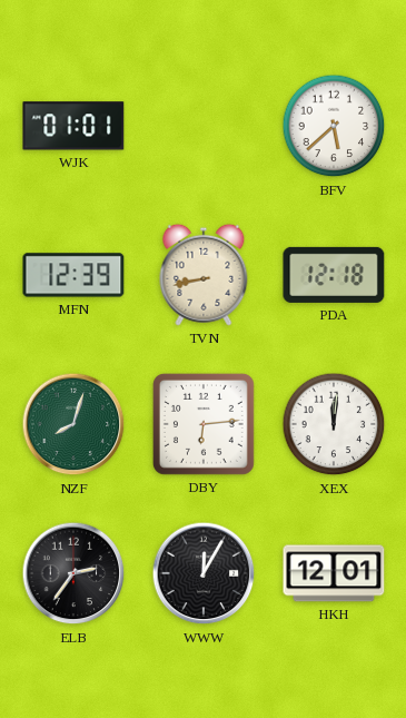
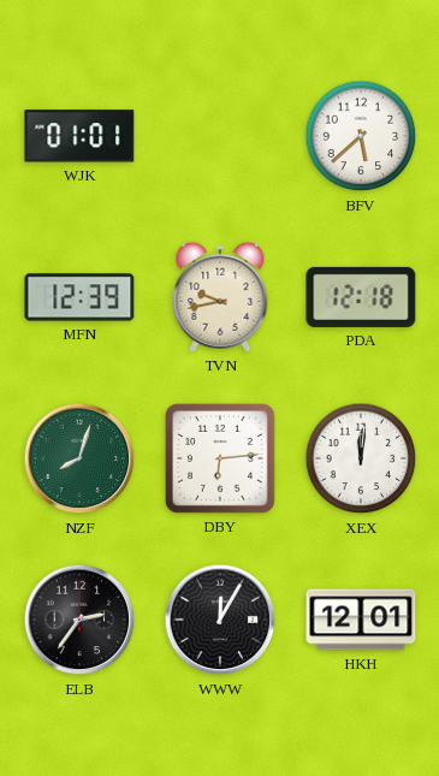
TVN: 8:43 -> 9:43 (220, 297)
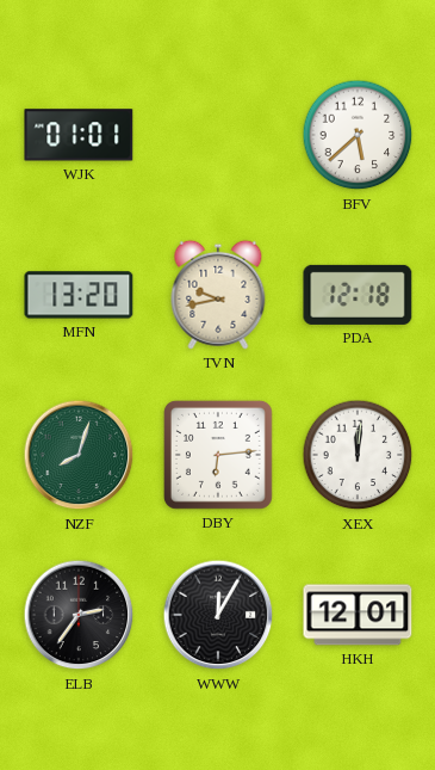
MFN: 12:39 -> 13:20 (79, 295)
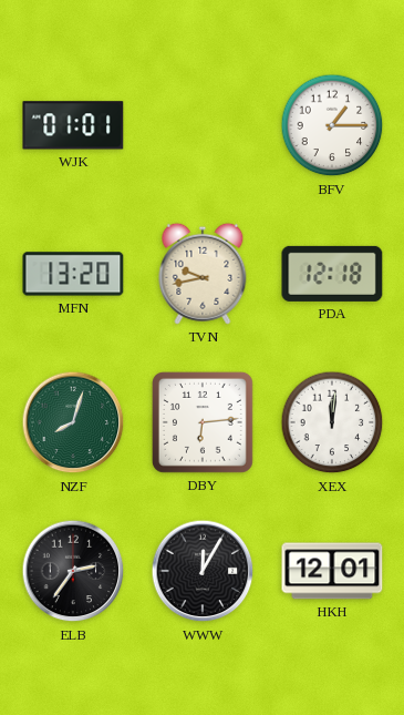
BFV: 5:38 -> 1:15 (332, 125)
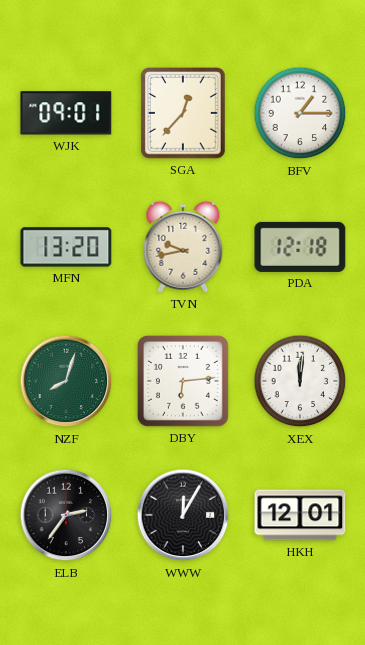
WJK: 01:01 -> 09:01 (66, 113)
SGA: none -> 12:37 (184, 114)
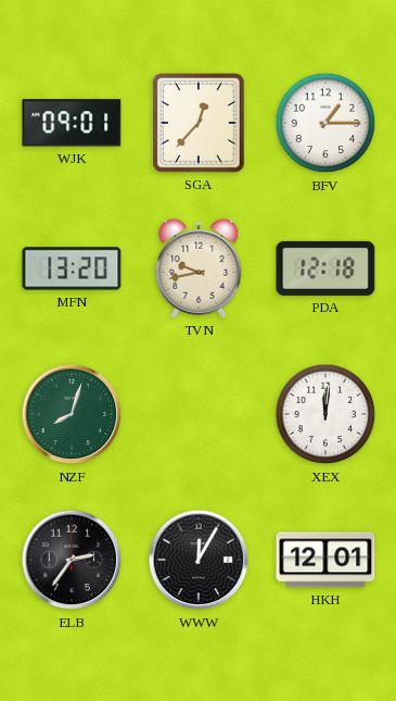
DBY: 6:14 -> none (183, 381)
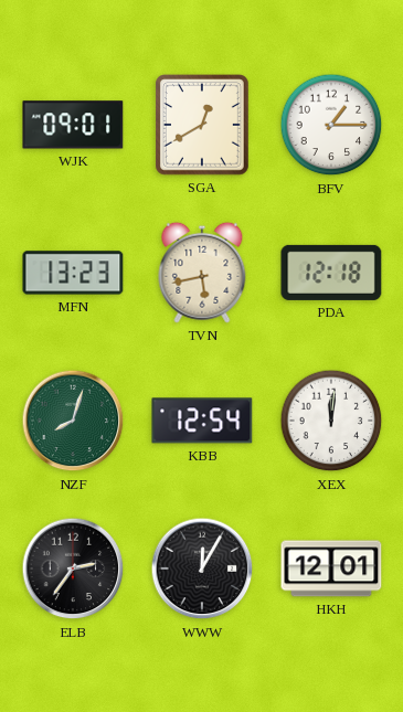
SGA: 12:37 -> 12:40 (203, 126)
MFN: 13:20 -> 13:23 (73, 273)
TVN: 9:43 -> 5:43 (202, 273)
KBB: none -> 12:54 (202, 421)
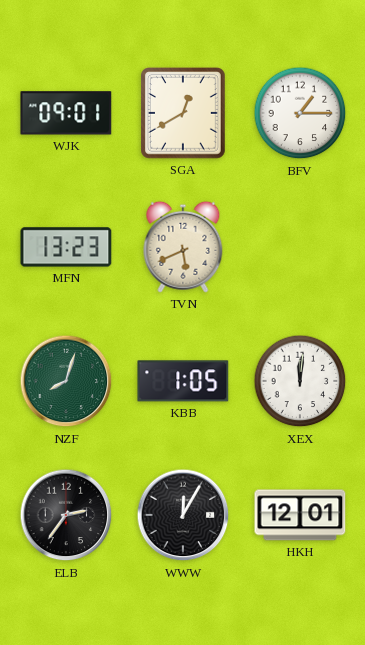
TVN: 5:43 -> 5:41 (183, 247)
PDA: 12:18 -> none (331, 273)
KBB: 12:54 -> 1:05 (183, 381)
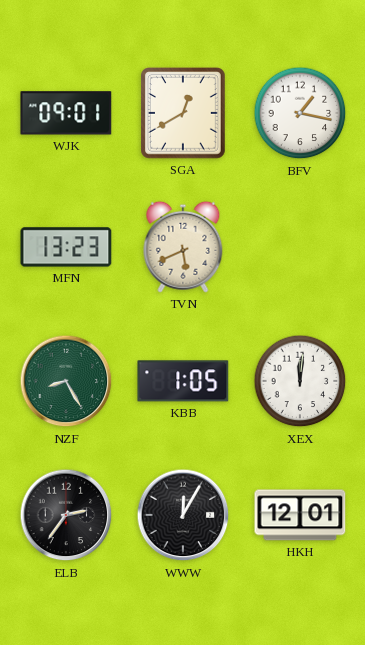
BFV: 1:15 -> 1:17 (300, 113)
NZF: 8:03 -> 8:25 (66, 381)
